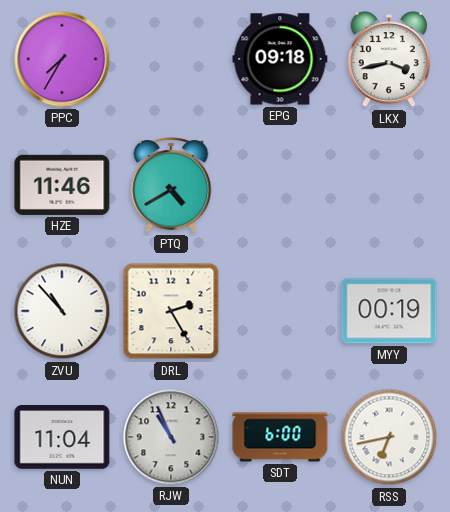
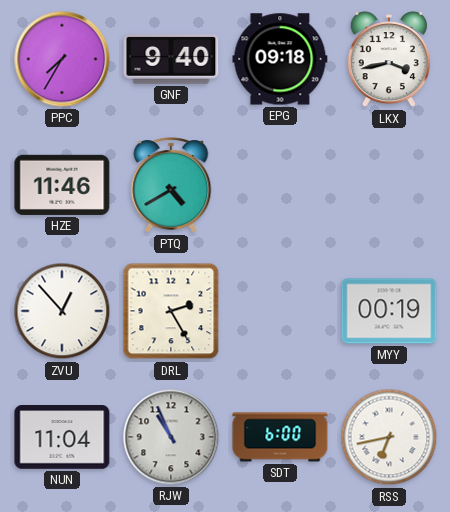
GNF: none -> 9:40 (171, 59)
ZVU: 10:53 -> 12:53 (62, 311)
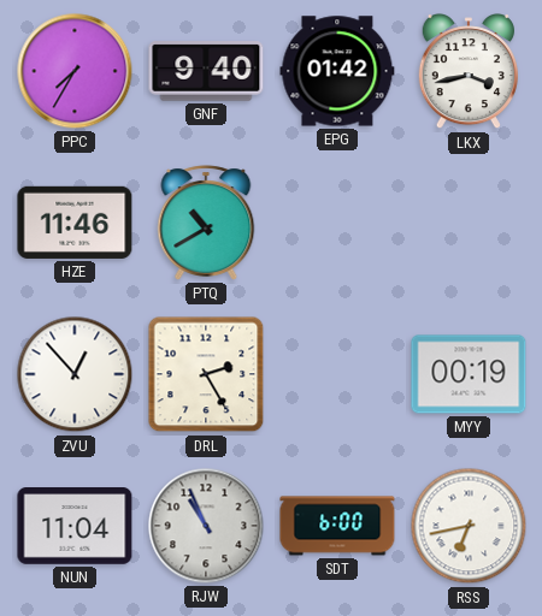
EPG: 09:18 -> 01:42 (337, 71)
PTQ: 4:40 -> 10:40 (206, 223)
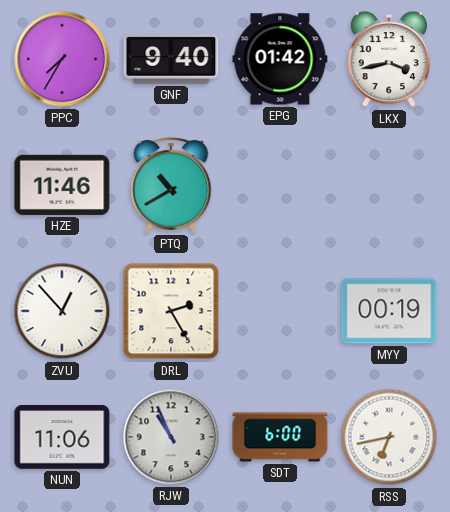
NUN: 11:04 -> 11:06 (62, 438)
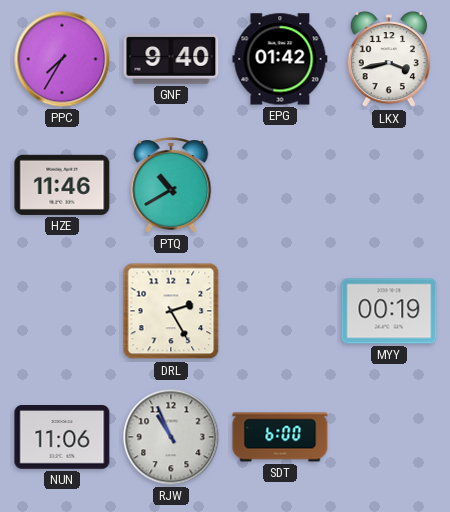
ZVU: 12:53 -> none (62, 311)
RSS: 6:43 -> none (389, 437)
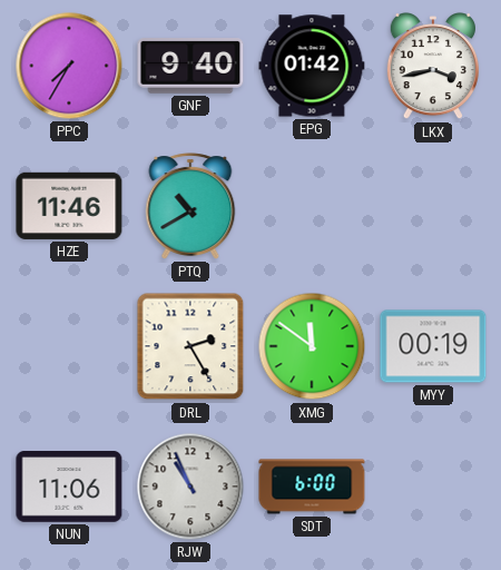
XMG: none -> 11:51 (312, 346)
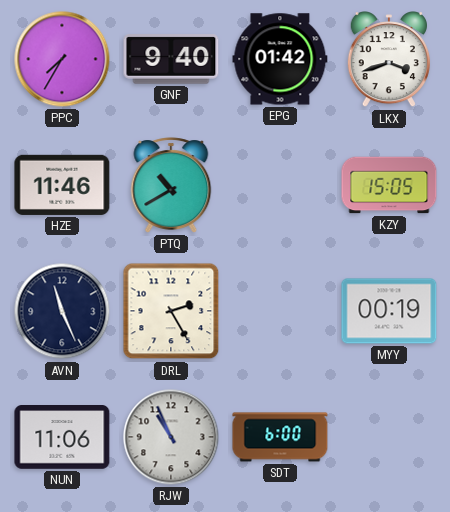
LKX: 3:43 -> 3:42 (389, 60)
KZY: none -> 15:05 (389, 185)
AVN: none -> 11:26 (62, 311)
XMG: 11:51 -> none (312, 346)
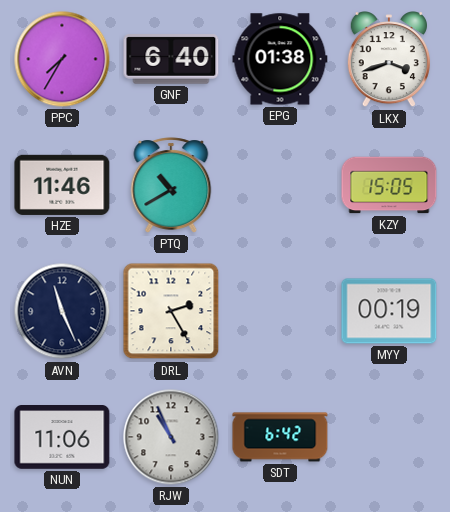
GNF: 9:40 -> 6:40 (171, 59)
EPG: 01:42 -> 01:38 (280, 59)
SDT: 6:00 -> 6:42 (280, 437)
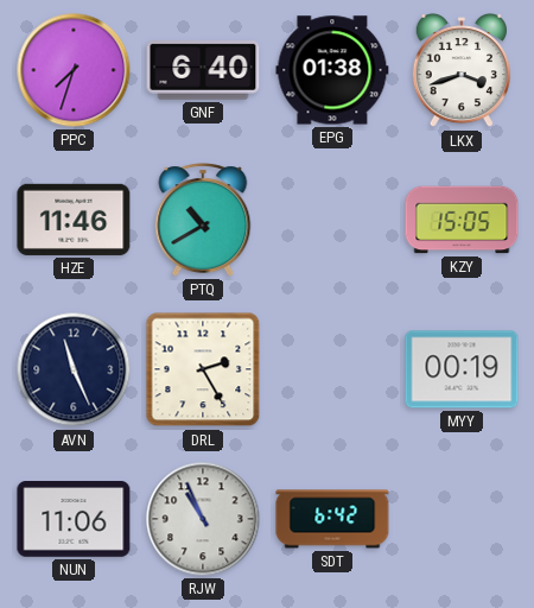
PPC: 7:35 -> 7:33 (74, 70)
